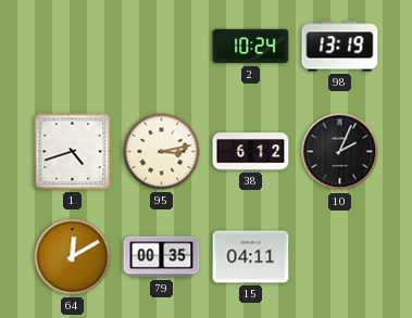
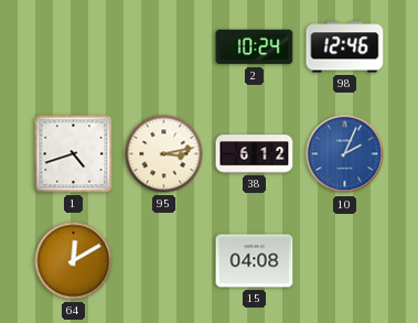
98: 13:19 -> 12:46 (345, 47)
10 dial: black -> blue (345, 154)
79: 00:35 -> none (162, 257)
15: 04:11 -> 04:08 (255, 261)
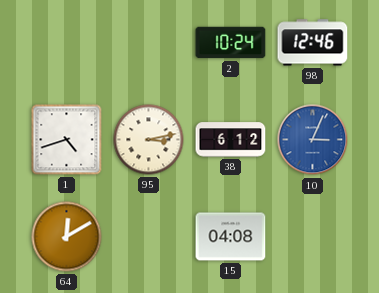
10: 2:04 -> 3:04 (313, 140)
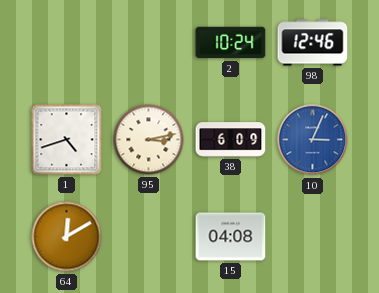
38: 6:12 -> 6:09 (231, 140)
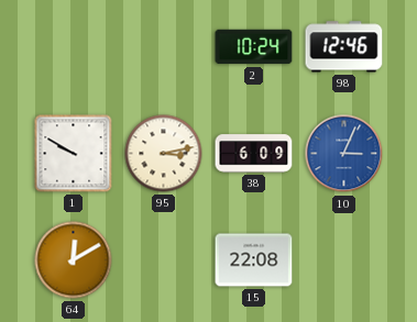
1: 4:42 -> 9:50 (74, 154)
15: 04:08 -> 22:08 (254, 260)
